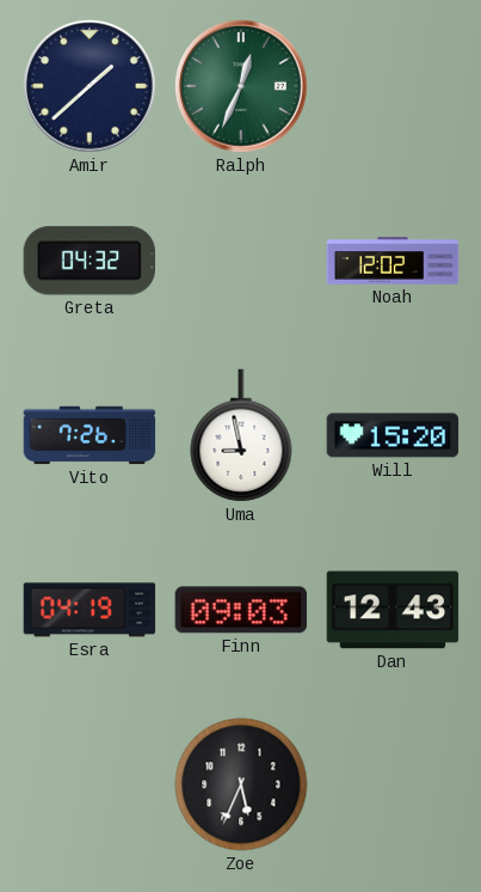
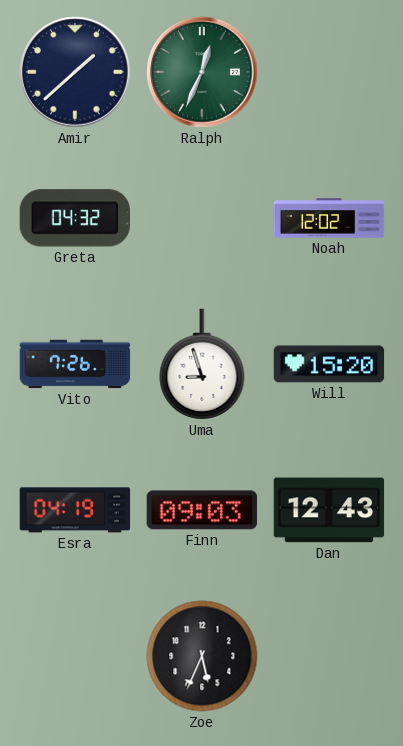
Uma: 8:58 -> 8:57 (202, 364)
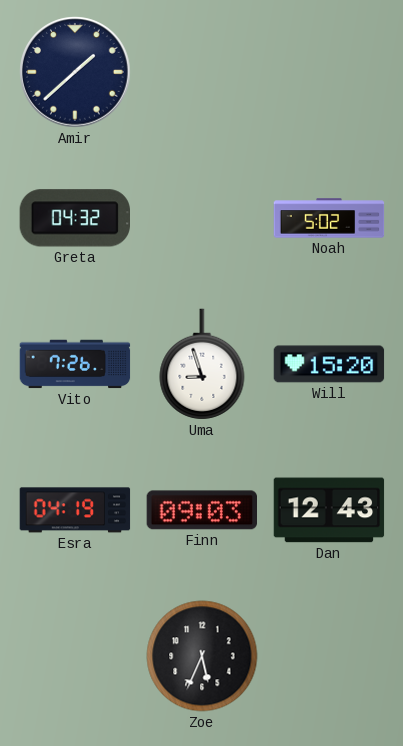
Ralph: 12:34 -> none (202, 72)
Noah: 12:02 -> 5:02 (329, 218)
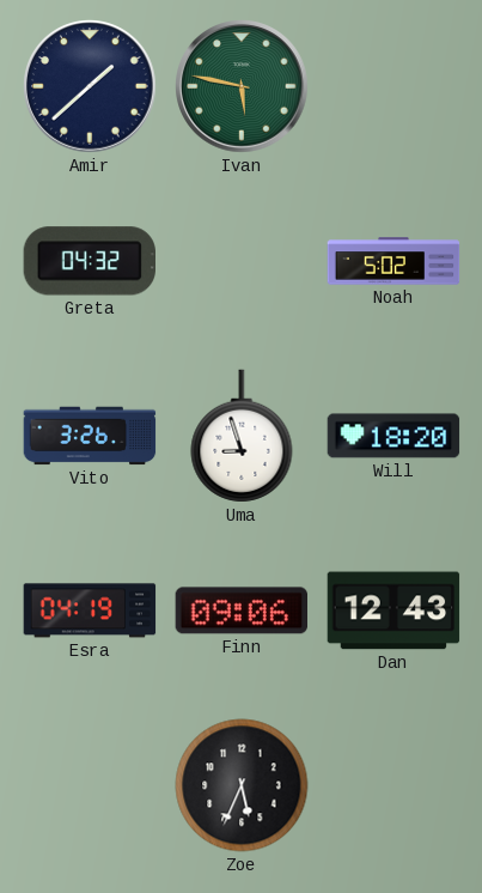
Ivan: none -> 5:47 (242, 86)
Vito: 7:26 -> 3:26 (90, 436)
Will: 15:20 -> 18:20 (393, 436)
Finn: 09:03 -> 09:06 (242, 610)
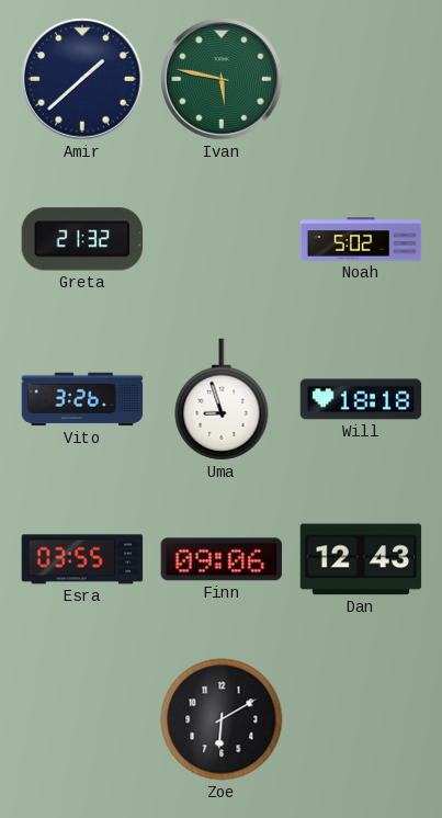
Greta: 04:32 -> 21:32 (81, 239)
Will: 18:20 -> 18:18 (361, 399)
Esra: 04:19 -> 03:55 (82, 559)
Zoe: 5:34 -> 6:10 (222, 719)
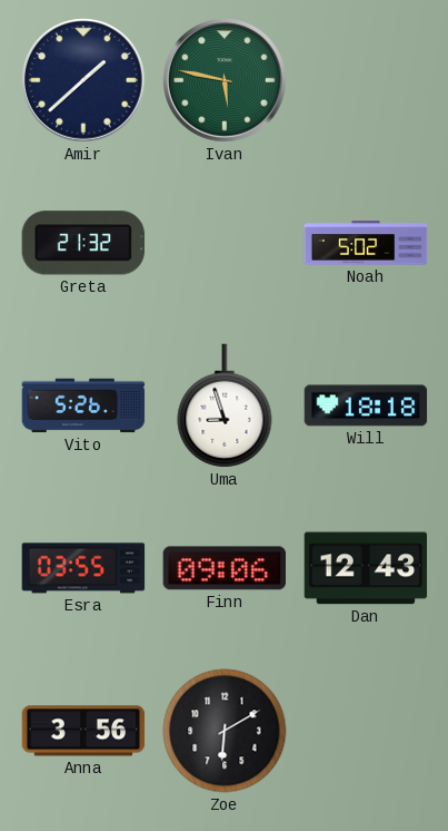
Vito: 3:26 -> 5:26 (83, 405)
Anna: none -> 3:56 (83, 731)
